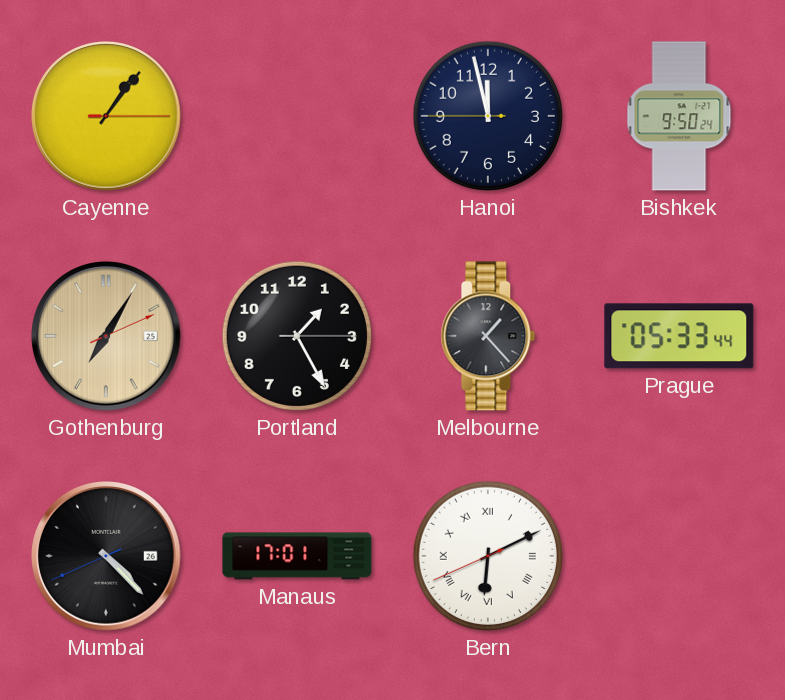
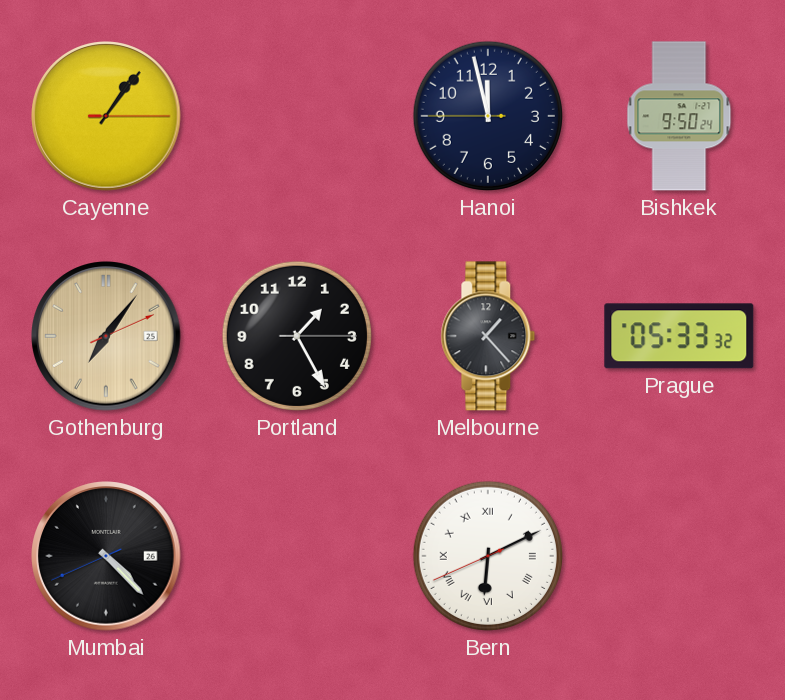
Gothenburg: 7:05 -> 7:06 (106, 336)
Prague: 05:33:44 -> 05:33:32 (679, 336)
Manaus: 17:01 -> none (297, 556)
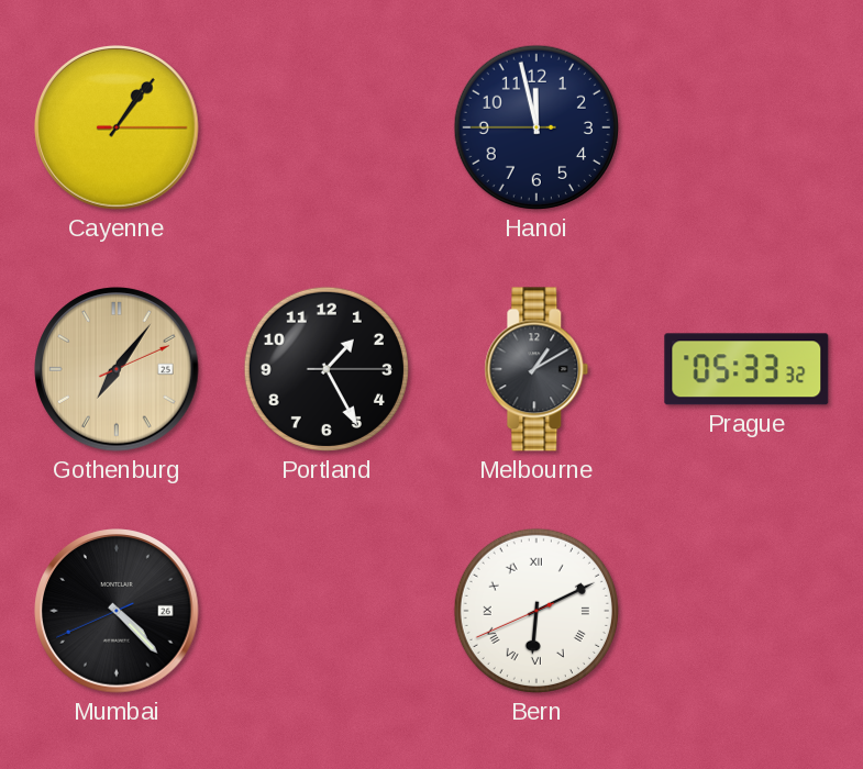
Bishkek: 9:50 -> none (679, 116)
Melbourne: 1:23 -> 1:10 (536, 369)
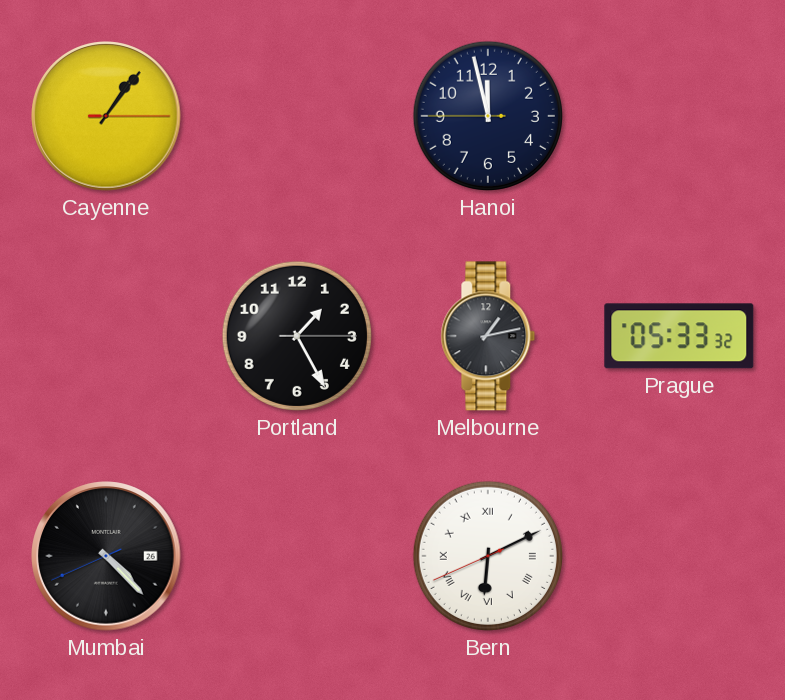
Gothenburg: 7:06 -> none (117, 369)
Melbourne: 1:10 -> 1:13 (488, 336)
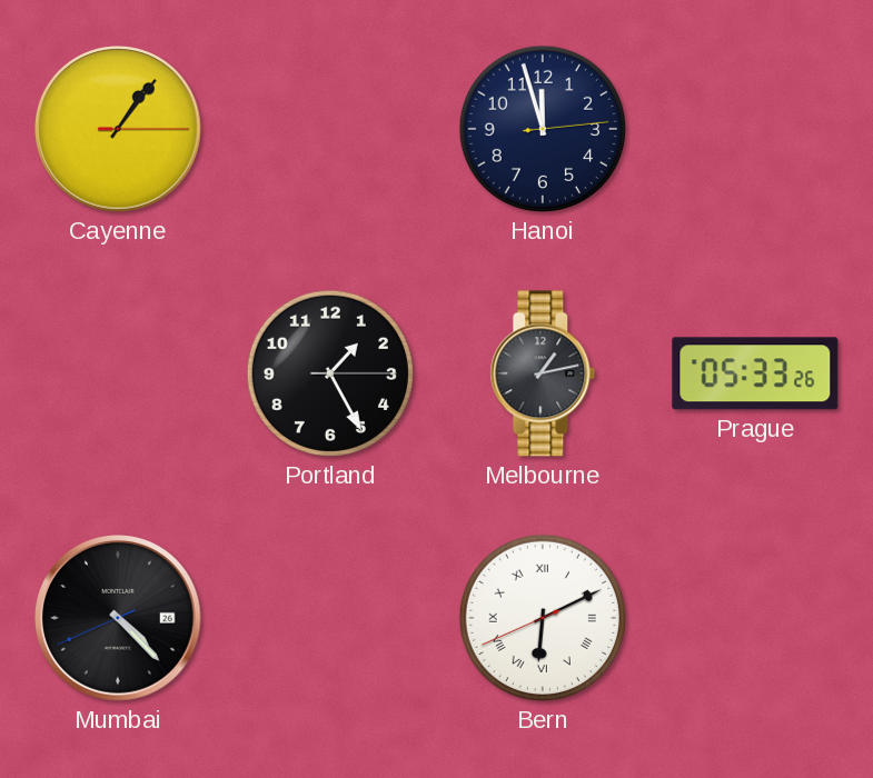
Hanoi: 11:57:45 -> 11:57:14 (543, 129)
Prague: 05:33:32 -> 05:33:26 (755, 373)
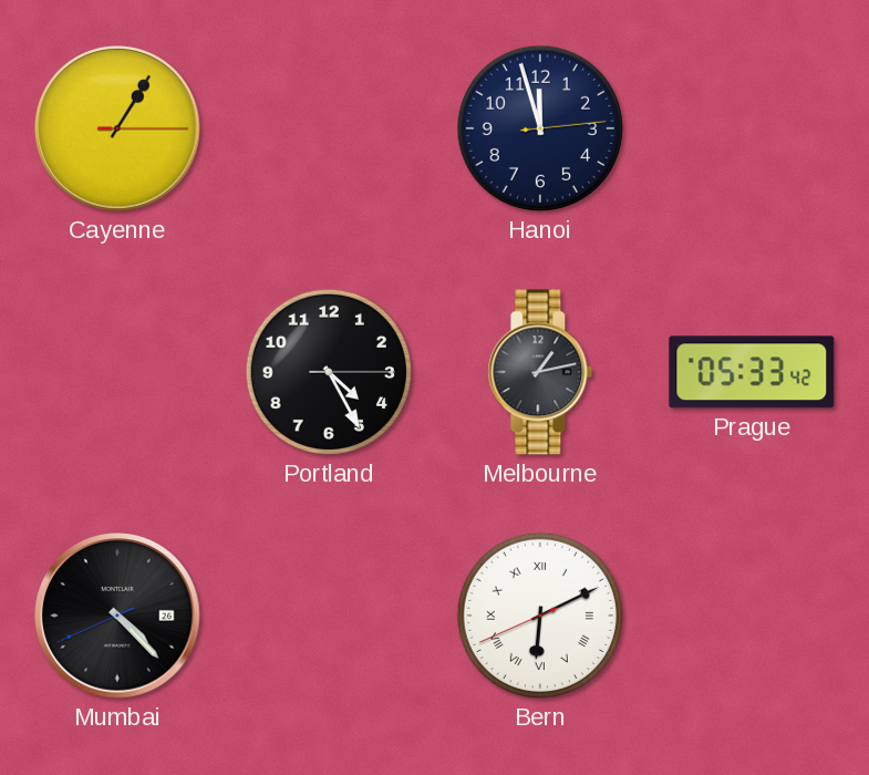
Cayenne: 1:06 -> 1:05 (117, 128)
Portland: 1:25 -> 4:25 (329, 372)
Prague: 05:33:26 -> 05:33:42 (752, 372)
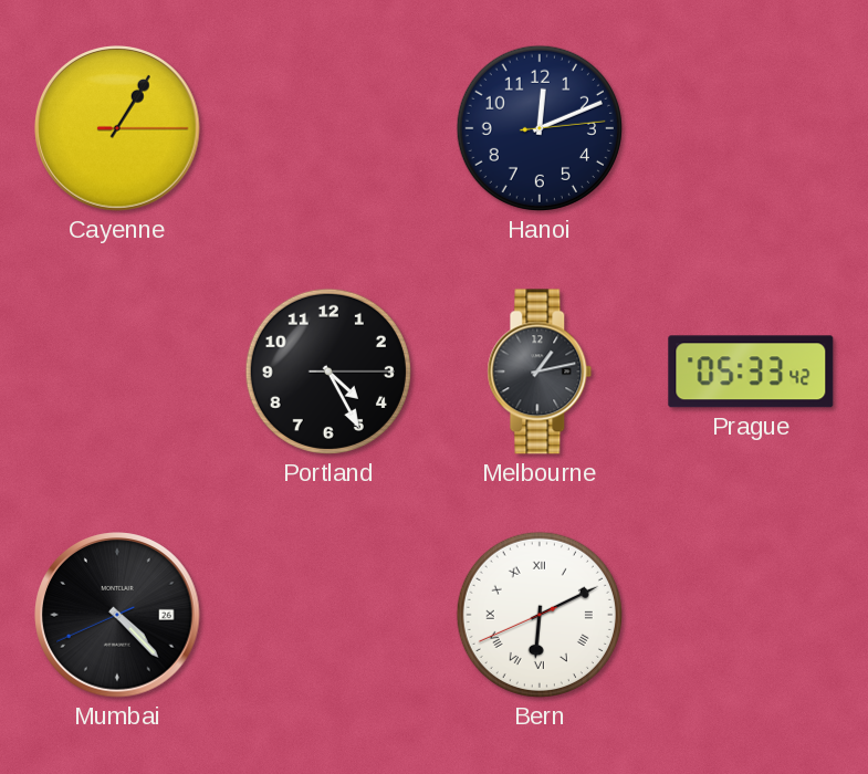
Hanoi: 11:57 -> 12:11 (540, 128)
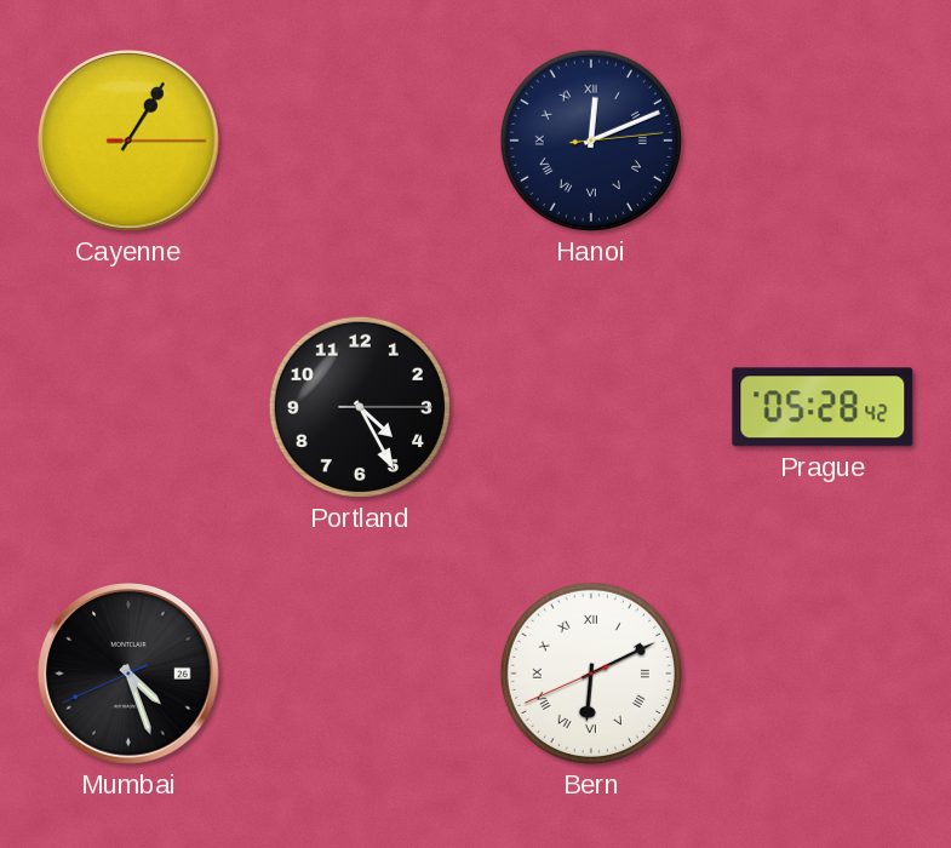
Hanoi numerals: Arabic -> Roman (591, 141)
Melbourne: 1:13 -> none (540, 372)
Prague: 05:33 -> 05:28 (823, 407)
Mumbai: 4:22 -> 4:26 (128, 674)
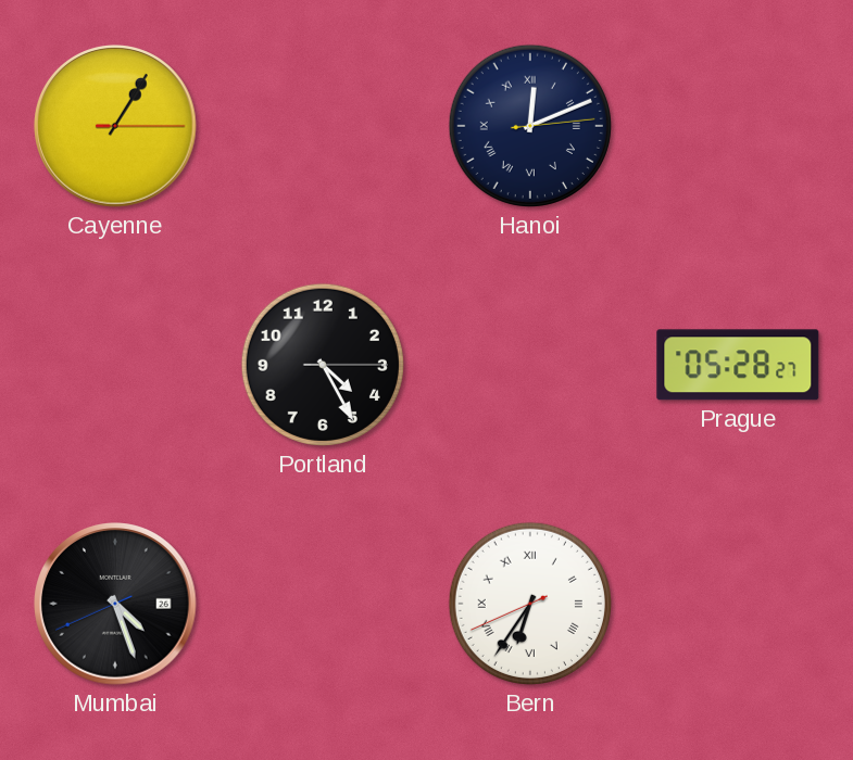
Prague: 05:28:42 -> 05:28:27 (738, 365)
Bern: 6:10 -> 6:35 (530, 604)
